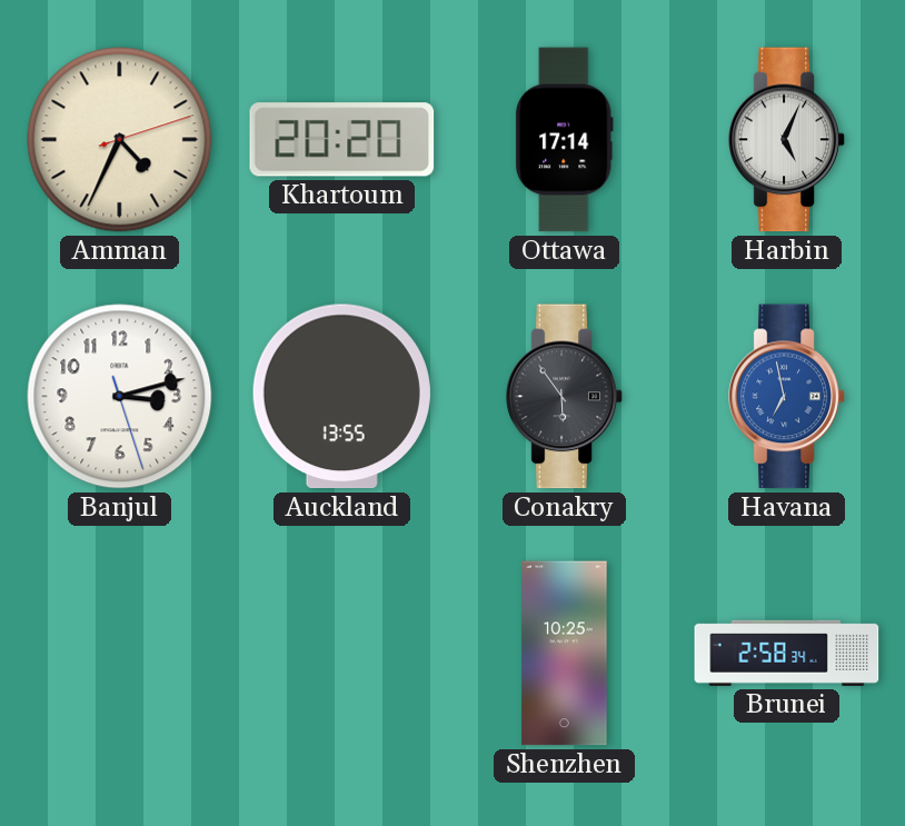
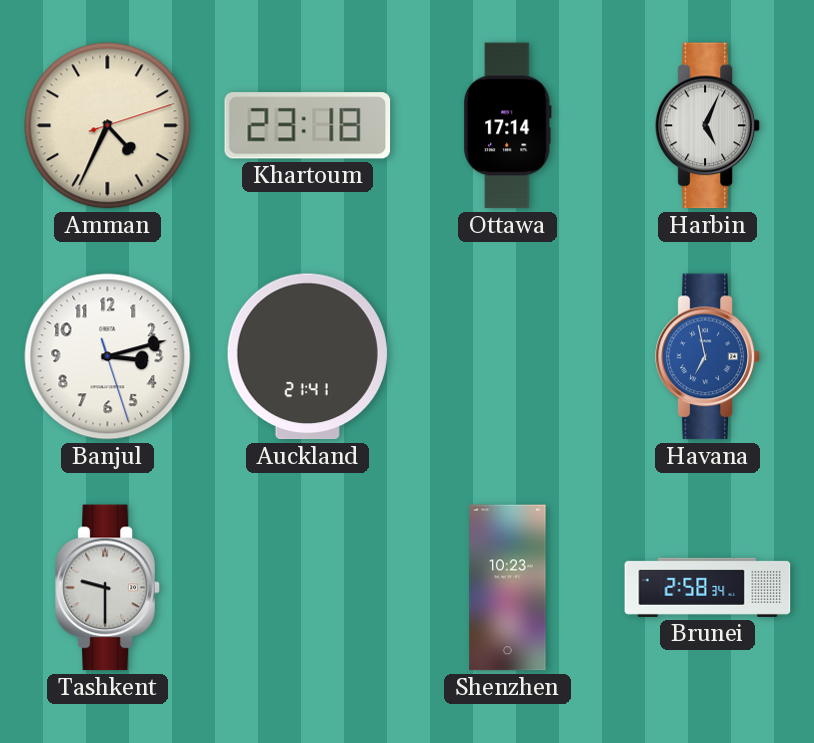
Khartoum: 20:20 -> 23:18 (308, 126)
Auckland: 13:55 -> 21:41 (307, 357)
Conakry: 5:54 -> none (565, 397)
Tashkent: none -> 9:30 (108, 588)
Shenzhen: 10:25 -> 10:23 (508, 588)
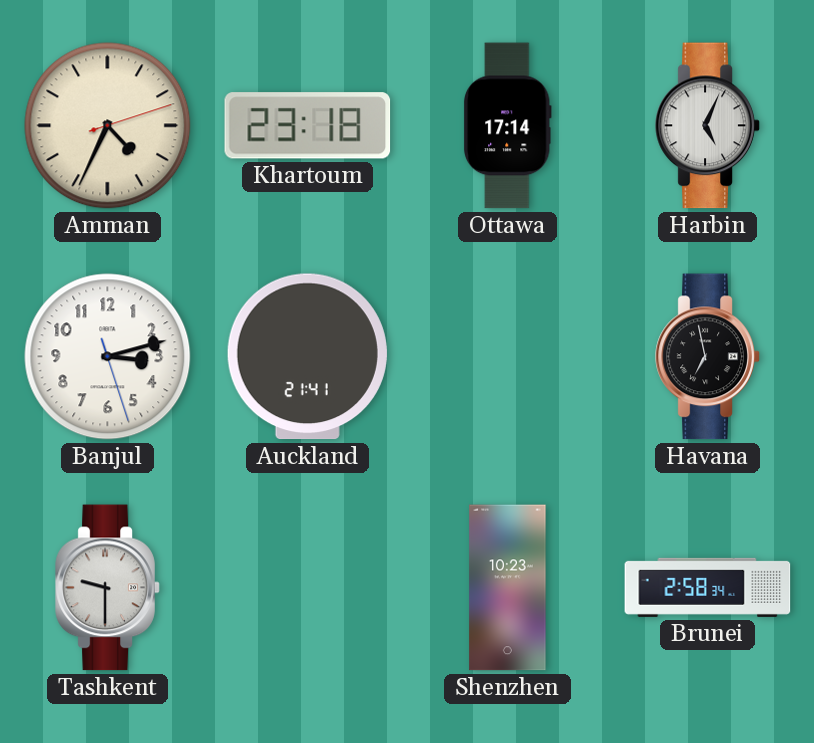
Havana dial: blue -> black (708, 357)
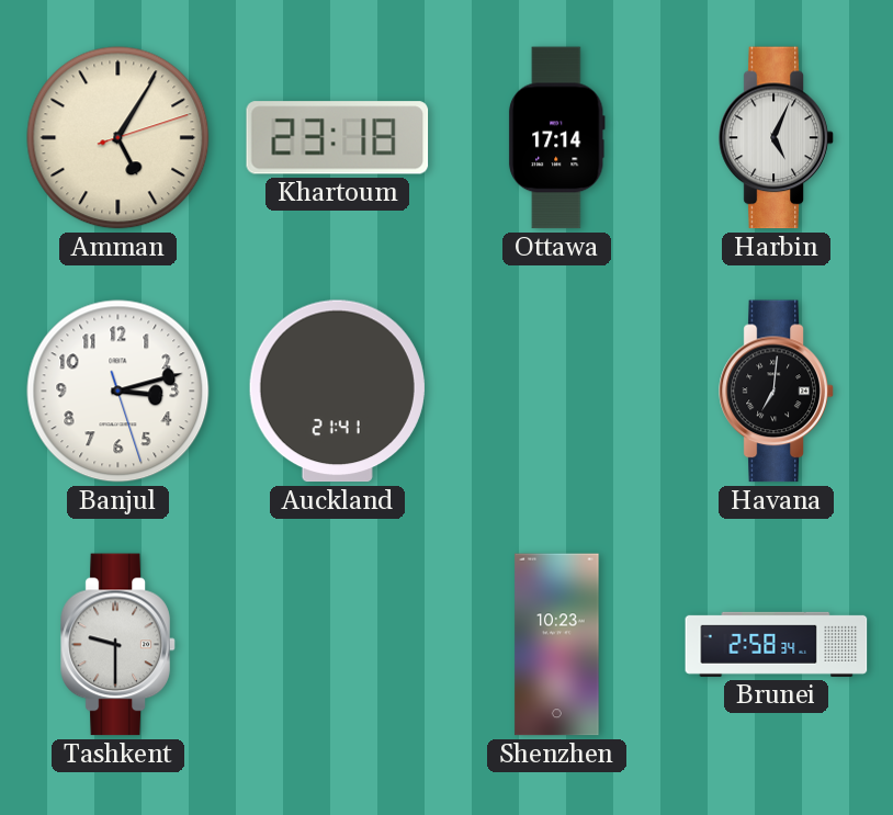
Amman: 4:34 -> 5:05 (118, 138)
Havana: 6:58 -> 7:01 (777, 392)
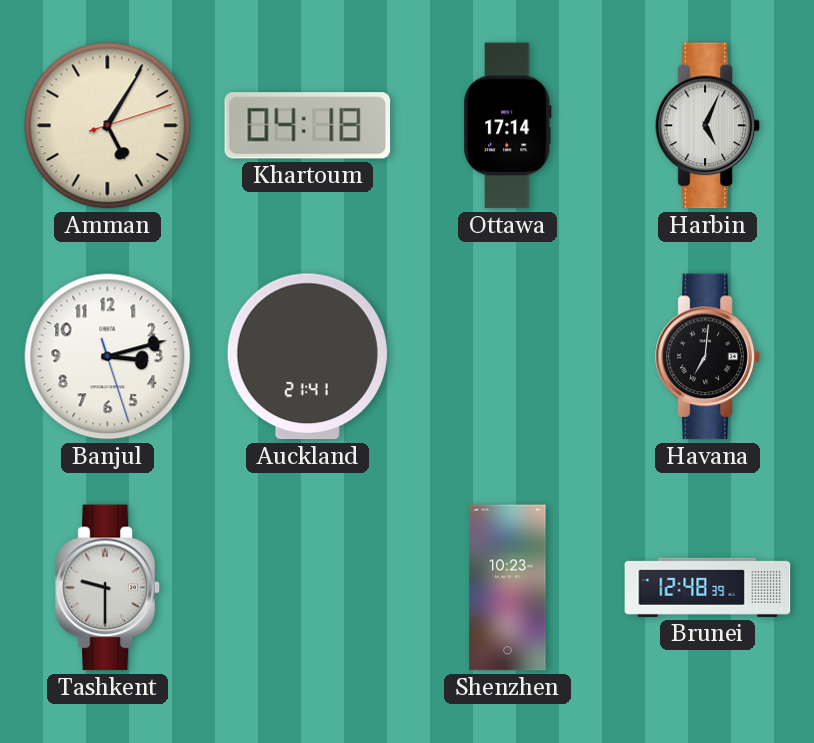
Khartoum: 23:18 -> 04:18 (308, 126)
Brunei: 2:58 -> 12:48 (708, 587)
